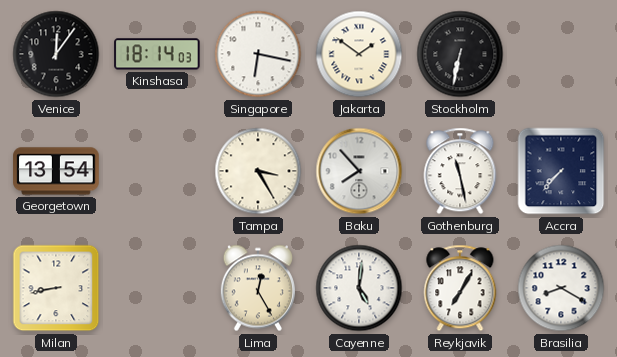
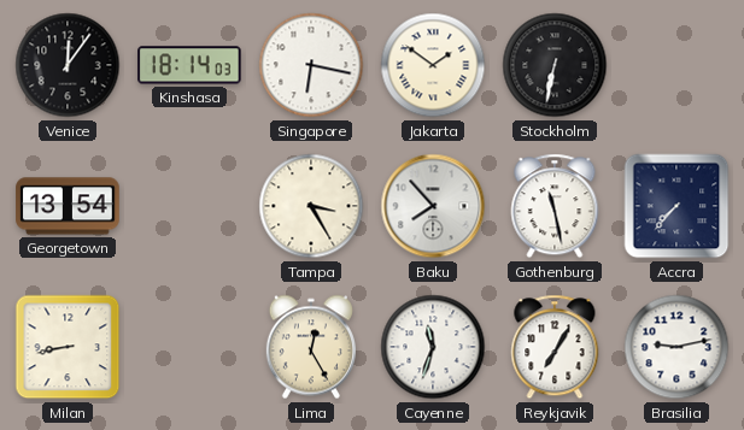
Cayenne: 5:01 -> 11:33 (433, 347)
Brasilia: 8:20 -> 9:13 (676, 347)
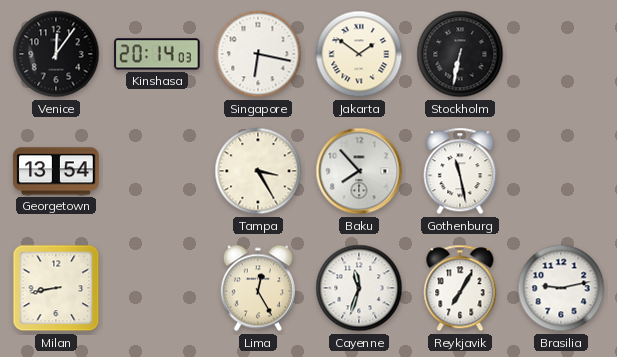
Kinshasa: 18:14 -> 20:14 (157, 54)
Accra: 7:37 -> none (676, 206)
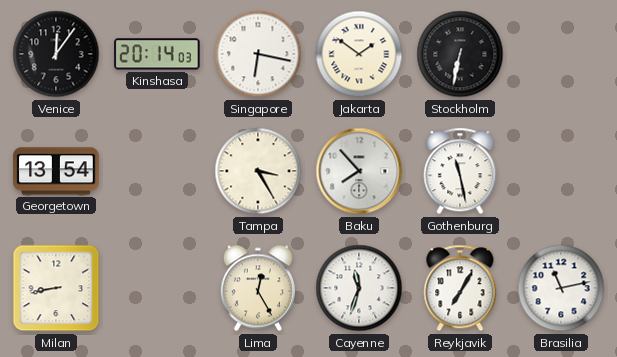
Brasilia: 9:13 -> 11:13 (561, 288)
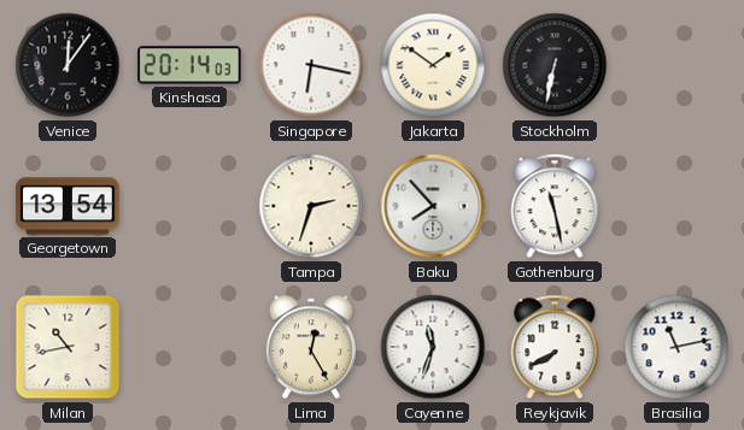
Tampa: 3:25 -> 2:33 (311, 206)
Milan: 8:43 -> 10:43 (68, 347)
Reykjavik: 7:05 -> 7:40 (555, 347)
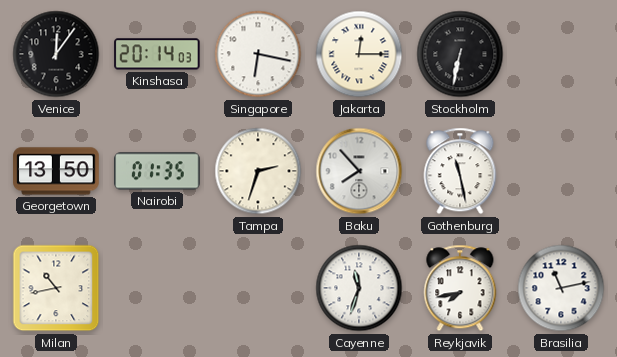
Jakarta: 1:51 -> 12:15 (359, 54)
Georgetown: 13:54 -> 13:50 (56, 171)
Nairobi: none -> 01:35 (157, 171)
Lima: 12:25 -> none (311, 347)
Reykjavik: 7:40 -> 7:43 (460, 288)
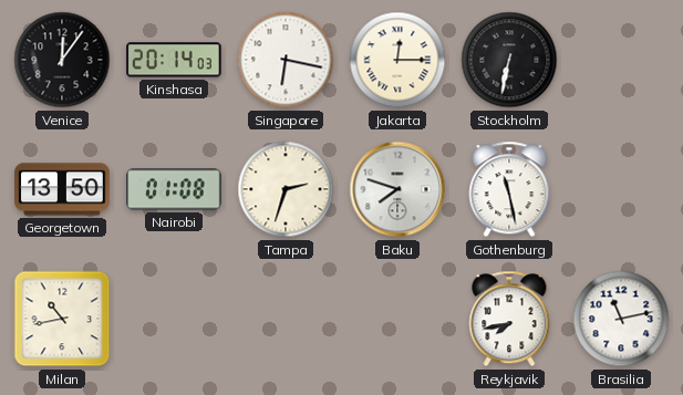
Nairobi: 01:35 -> 01:08 (174, 189)
Baku: 7:53 -> 7:48 (397, 189)
Cayenne: 11:33 -> none (359, 288)
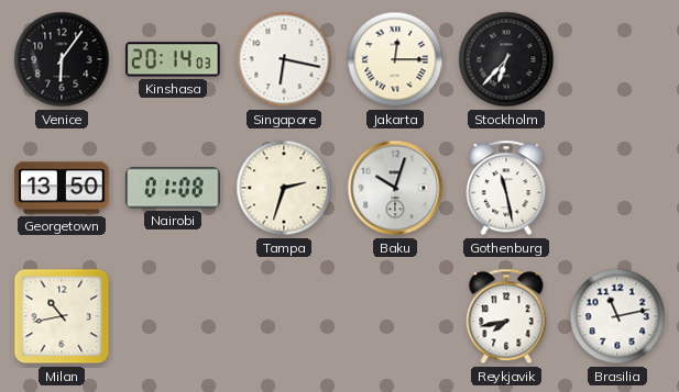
Venice: 12:06 -> 6:06 (62, 59)
Stockholm: 6:32 -> 6:37 (506, 59)
Baku: 7:48 -> 10:03 (395, 188)
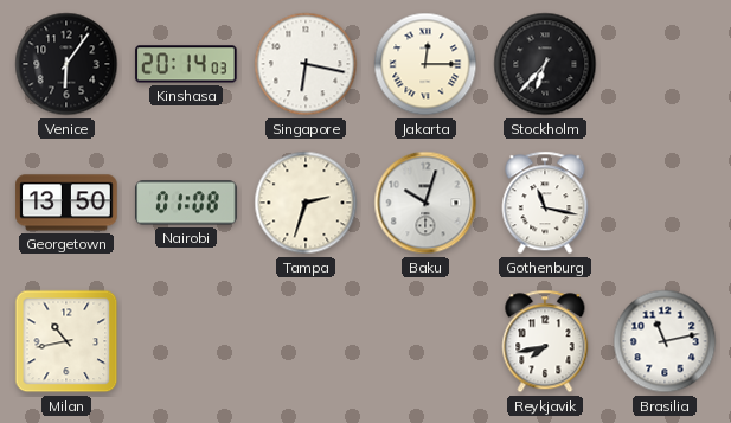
Gothenburg: 11:28 -> 11:17 (545, 203)
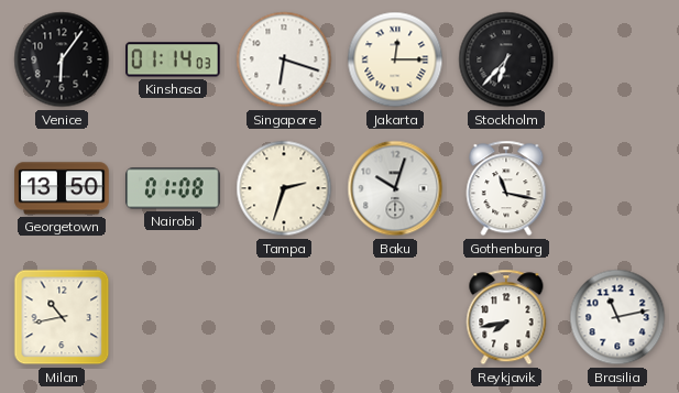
Kinshasa: 20:14 -> 01:14 (173, 59)
Singapore: 6:17 -> 6:18 (284, 59)
